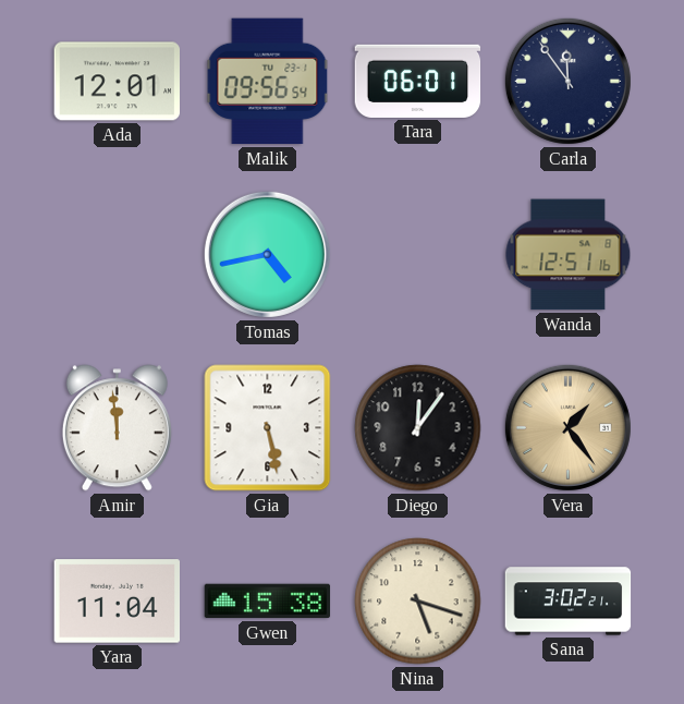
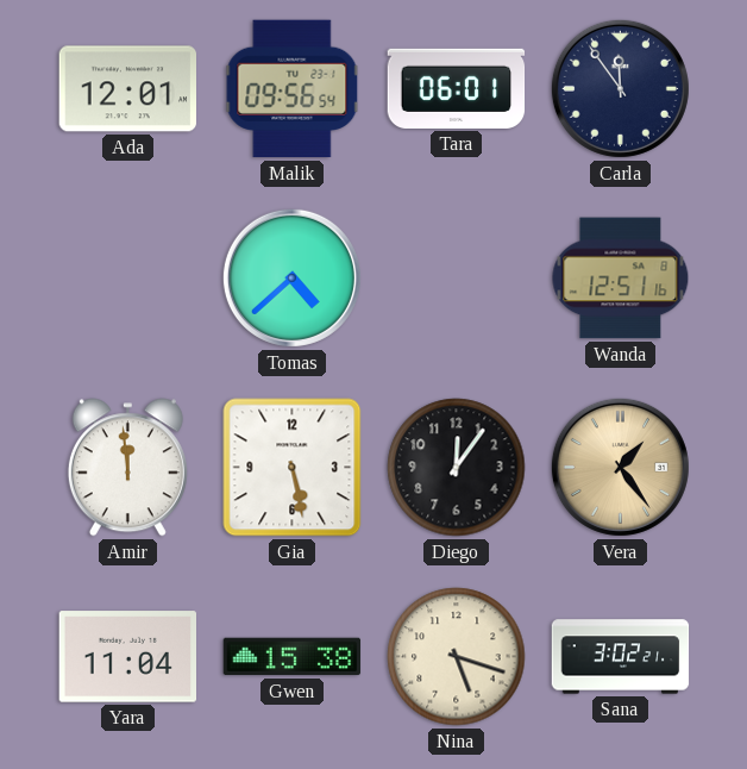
Tomas: 4:43 -> 4:38 (291, 277)
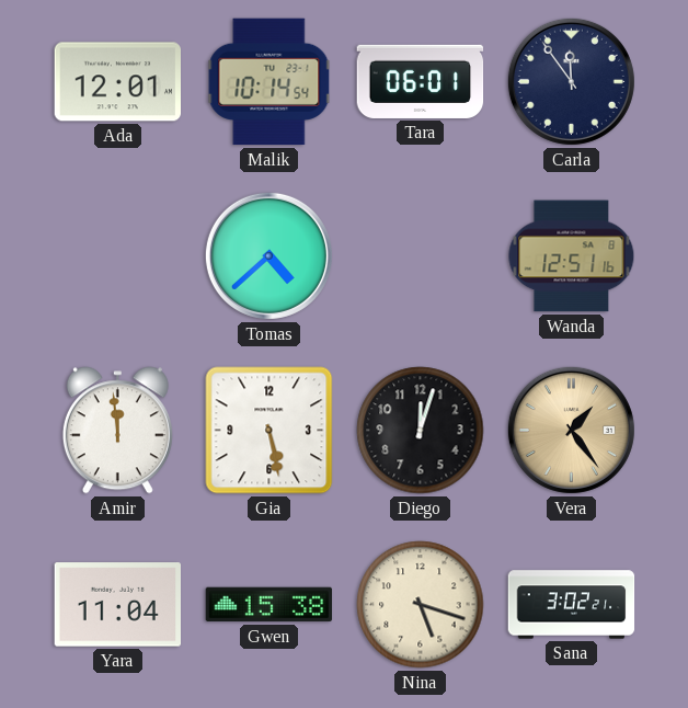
Malik: 09:56 -> 10:14 (270, 82)
Diego: 12:06 -> 12:03 (421, 431)
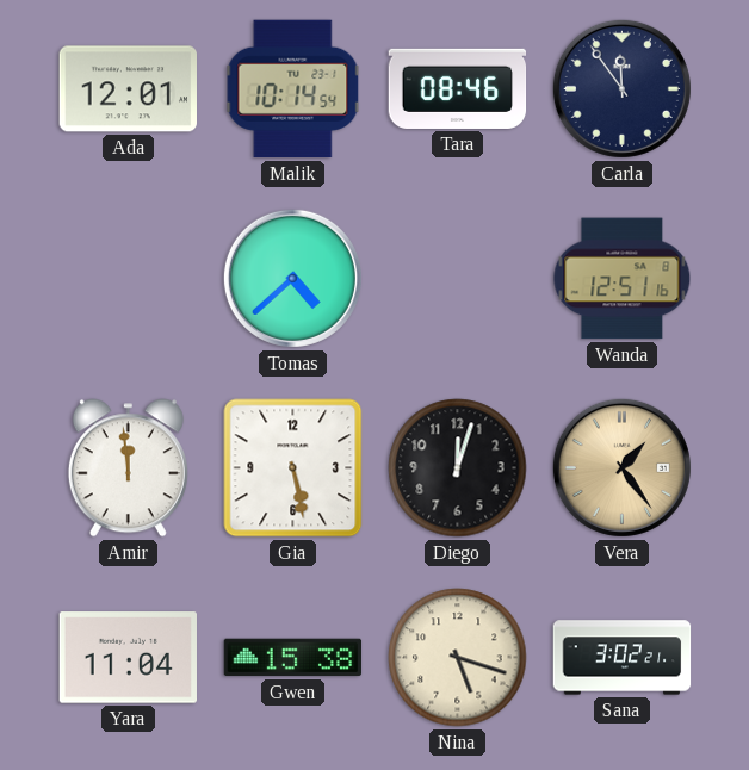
Tara: 06:01 -> 08:46 (458, 88)
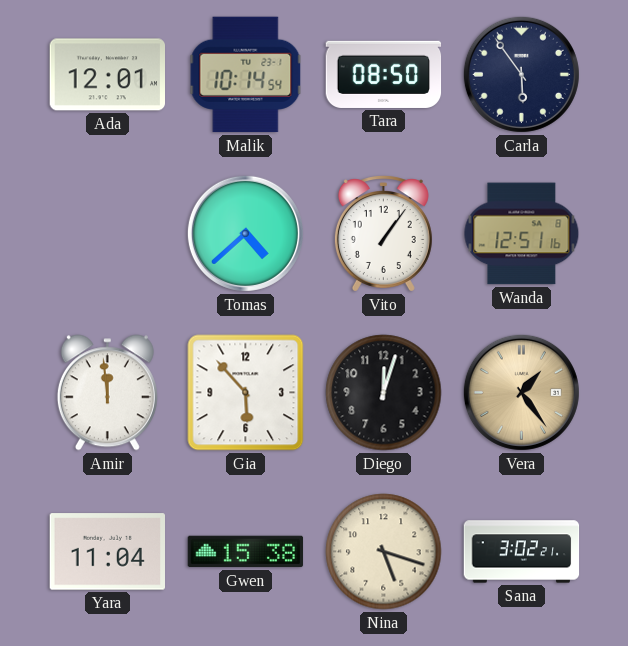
Tara: 08:46 -> 08:50 (384, 74)
Carla: 11:54 -> 5:54 (521, 74)
Vito: none -> 1:06 (383, 234)
Gia: 5:28 -> 5:53 (246, 393)
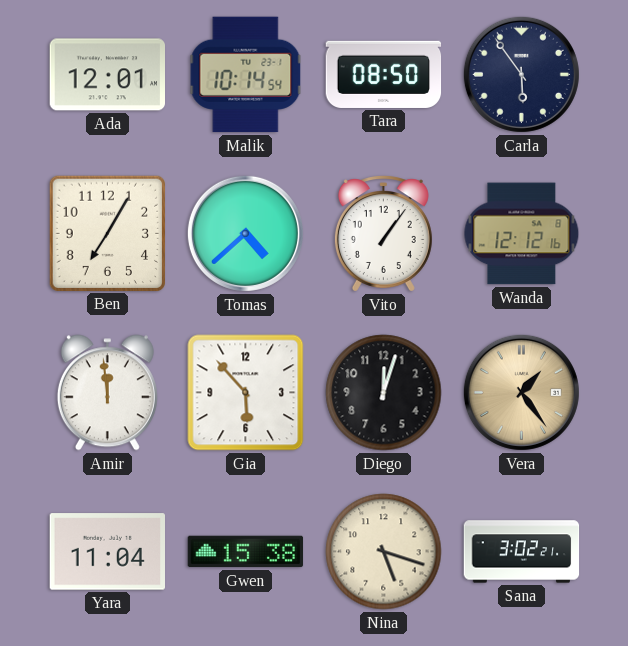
Ben: none -> 7:05 (107, 233)
Wanda: 12:51 -> 12:12 (522, 234)
